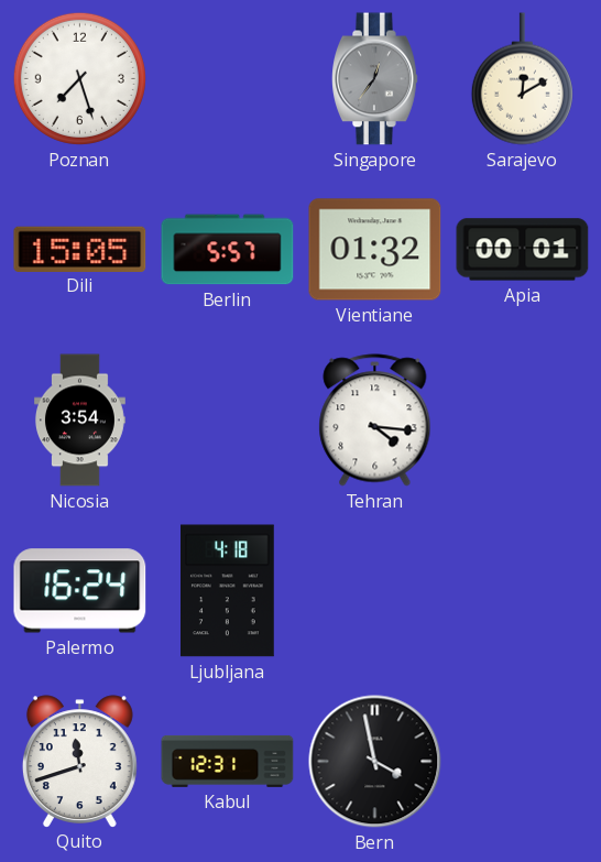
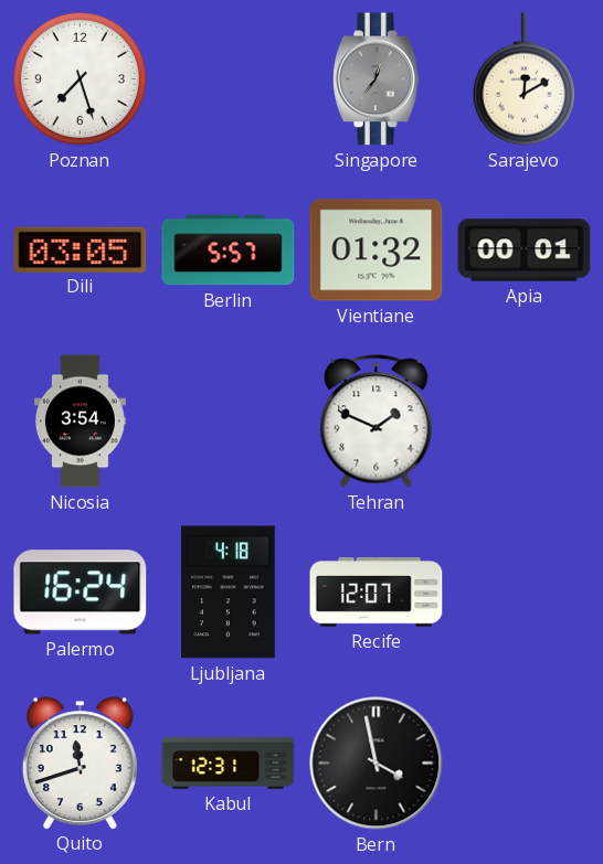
Dili: 15:05 -> 03:05 (81, 249)
Tehran: 4:16 -> 1:49 (377, 422)
Recife: none -> 12:07 (377, 593)
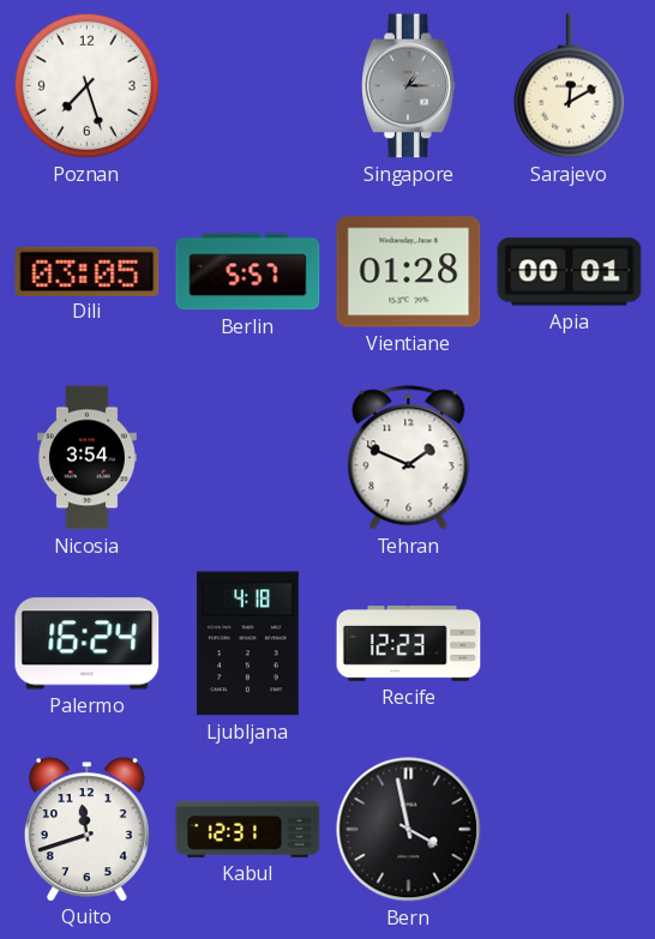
Singapore: 12:36 -> 1:15 (409, 86)
Vientiane: 01:32 -> 01:28 (409, 272)
Recife: 12:07 -> 12:23 (409, 644)
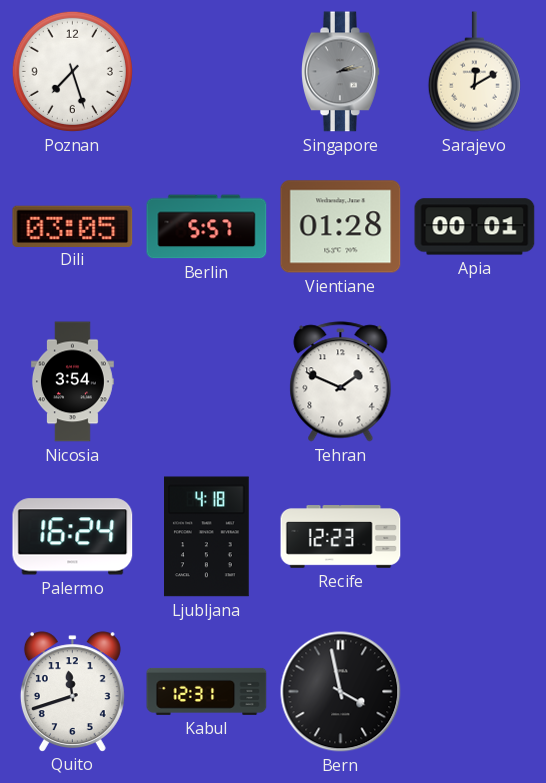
Singapore: 1:15 -> 2:13 (341, 72)
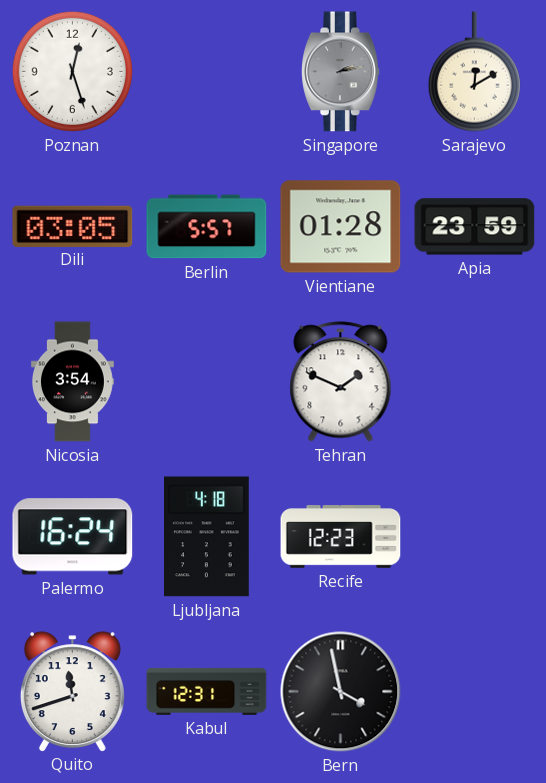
Poznan: 7:27 -> 12:27 (72, 71)
Apia: 00:01 -> 23:59 (475, 227)
